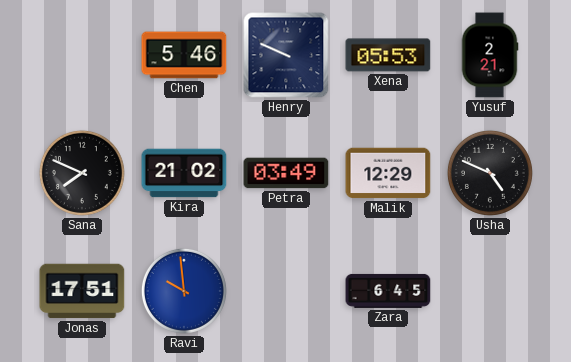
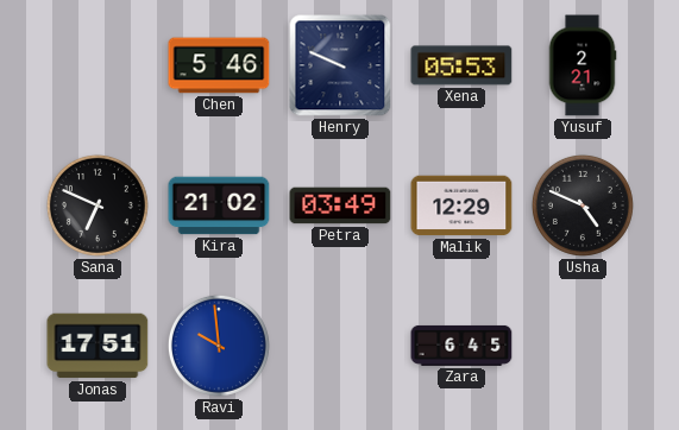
Sana: 7:49 -> 6:49 (98, 205)
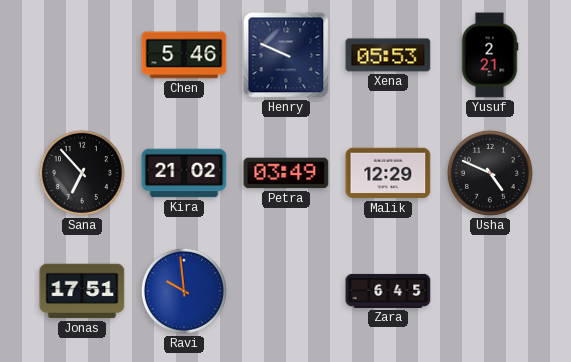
Sana: 6:49 -> 6:53 (82, 173)
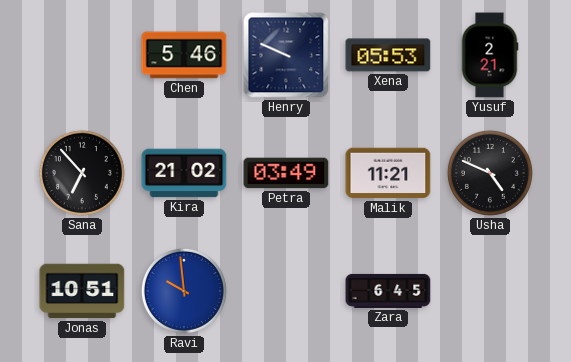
Malik: 12:29 -> 11:21 (388, 173)
Jonas: 17:51 -> 10:51 (82, 291)
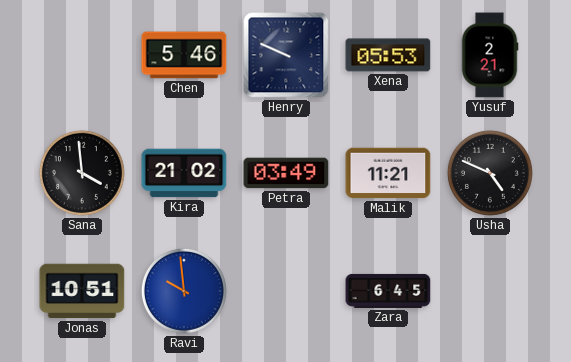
Sana: 6:53 -> 3:59 (82, 173)
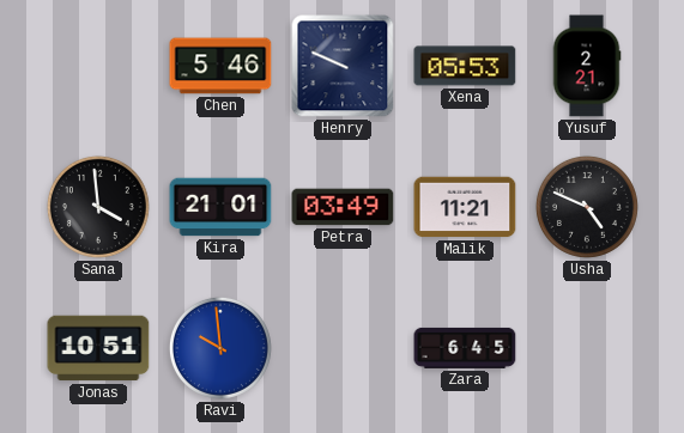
Kira: 21:02 -> 21:01 (220, 207)
